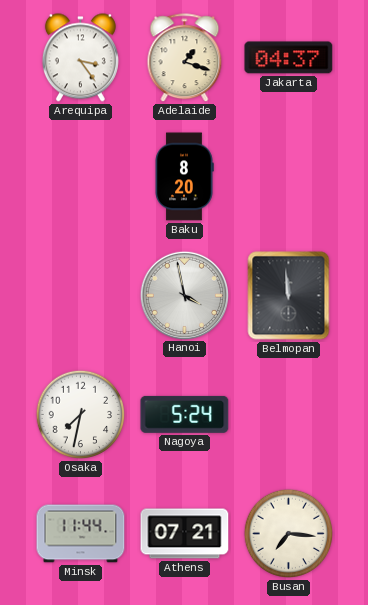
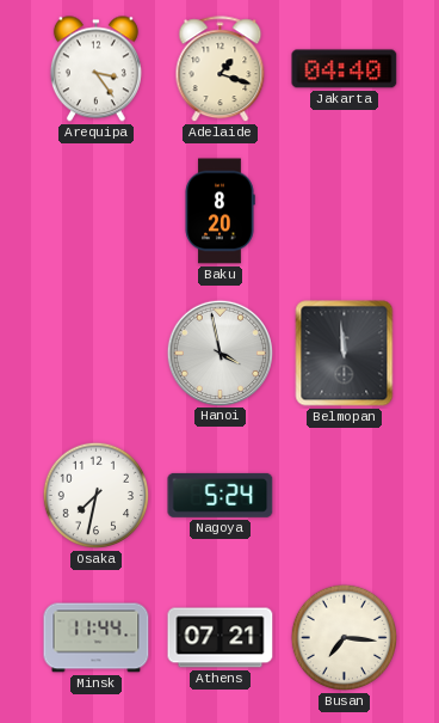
Jakarta: 04:37 -> 04:40 (345, 69)
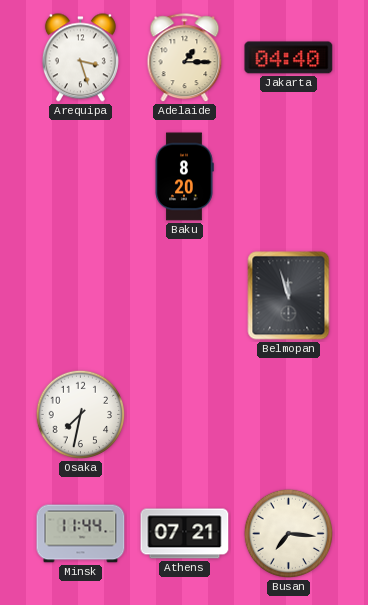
Arequipa: 3:24 -> 3:27 (80, 58)
Adelaide: 1:18 -> 1:15 (185, 58)
Hanoi: 3:58 -> none (219, 353)
Belmopan: 11:59 -> 11:57 (289, 296)
Nagoya: 5:24 -> none (221, 495)
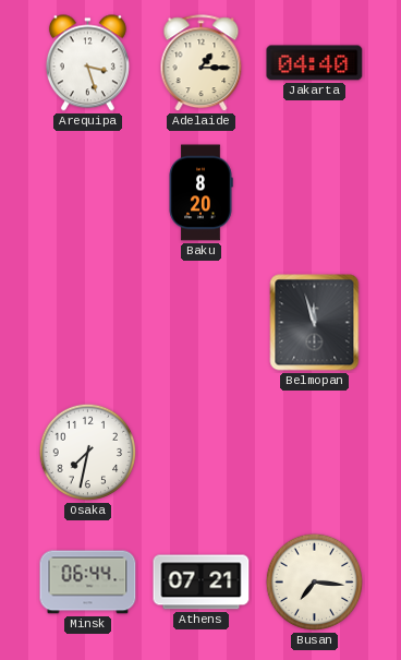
Minsk: 11:44 -> 06:44 (88, 583)
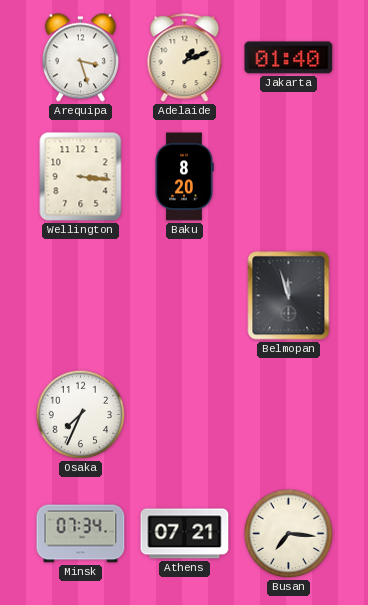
Adelaide: 1:15 -> 1:11 (185, 58)
Jakarta: 04:40 -> 01:40 (289, 58)
Wellington: none -> 3:16 (81, 177)
Osaka: 7:32 -> 7:34 (81, 415)
Minsk: 06:44 -> 07:34 (81, 534)
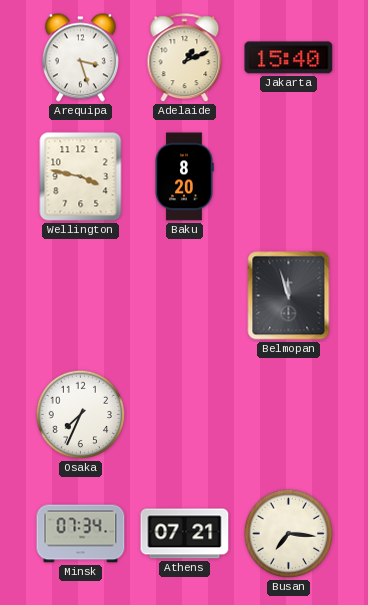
Jakarta: 01:40 -> 15:40 (289, 58)
Wellington: 3:16 -> 3:47 (81, 177)
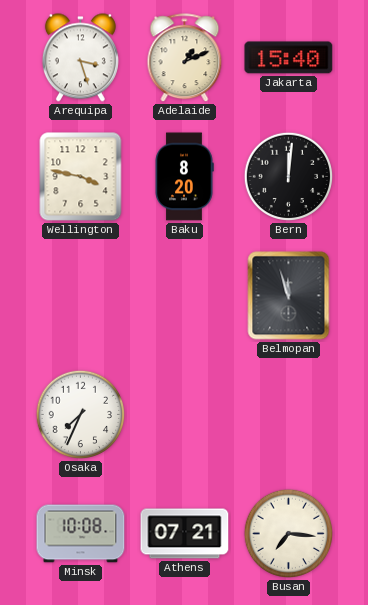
Bern: none -> 12:01 (289, 177)
Minsk: 07:34 -> 10:08 (81, 534)
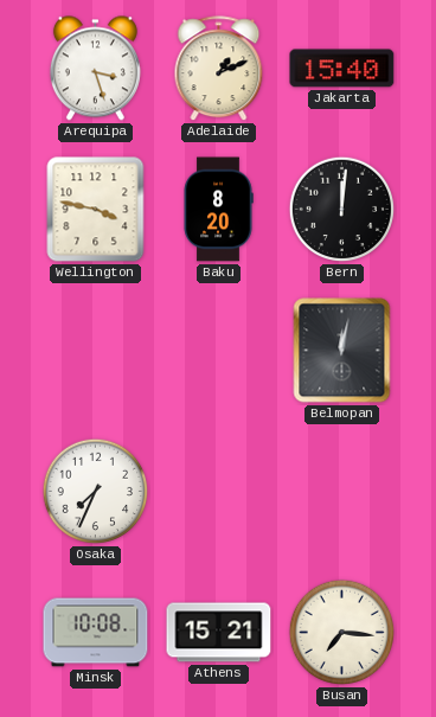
Belmopan: 11:57 -> 12:02 (342, 351)
Athens: 07:21 -> 15:21 (219, 633)
